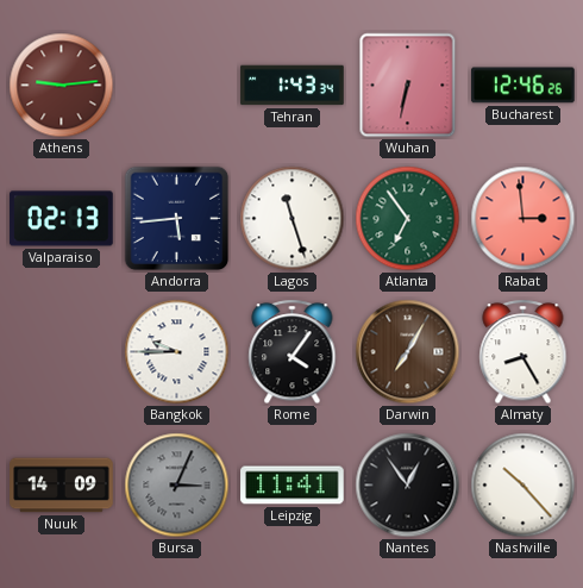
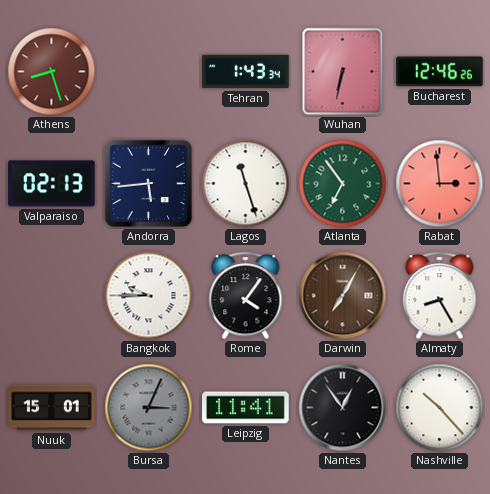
Athens: 9:14 -> 8:27 (52, 72)
Nuuk: 14:09 -> 15:01 (52, 408)
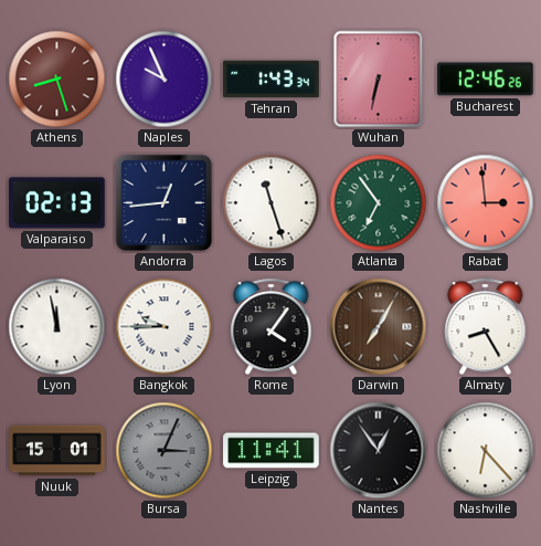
Naples: none -> 9:56 (165, 80)
Andorra: 5:44 -> 12:44 (165, 203)
Lyon: none -> 11:58 (57, 327)
Nashville: 10:23 -> 6:23 (486, 451)
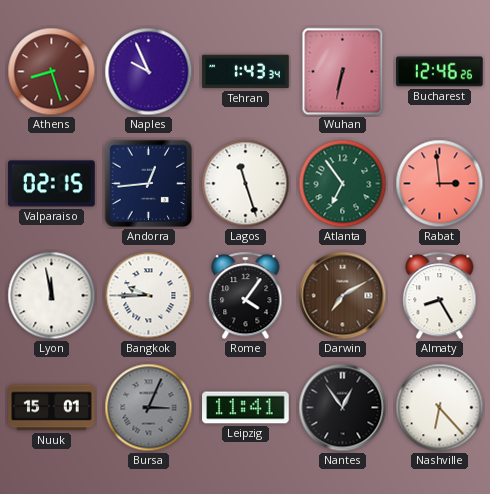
Valparaiso: 02:13 -> 02:15 (52, 184)
Darwin: 7:05 -> 7:10 (343, 296)
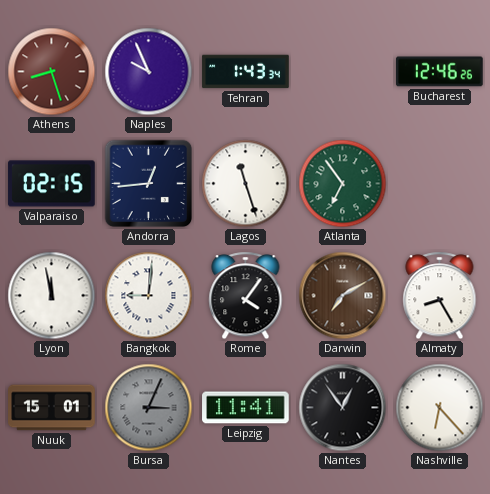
Wuhan: 6:32 -> none (343, 72)
Rabat: 2:59 -> none (440, 184)
Bangkok: 9:45 -> 9:01 (149, 296)
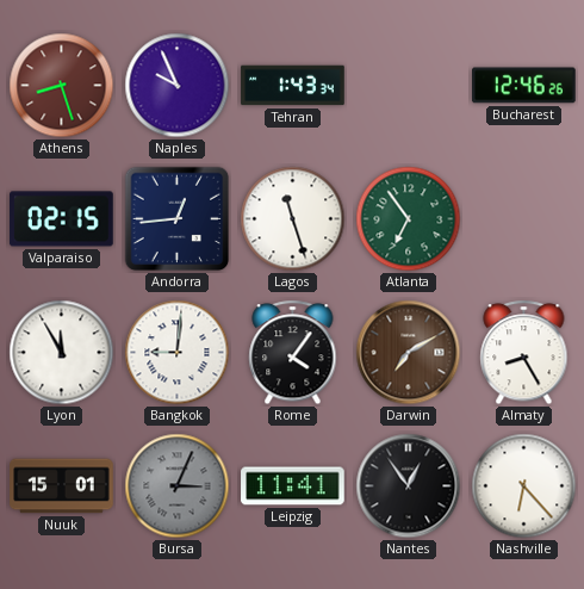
Lyon: 11:58 -> 11:55 (62, 353)
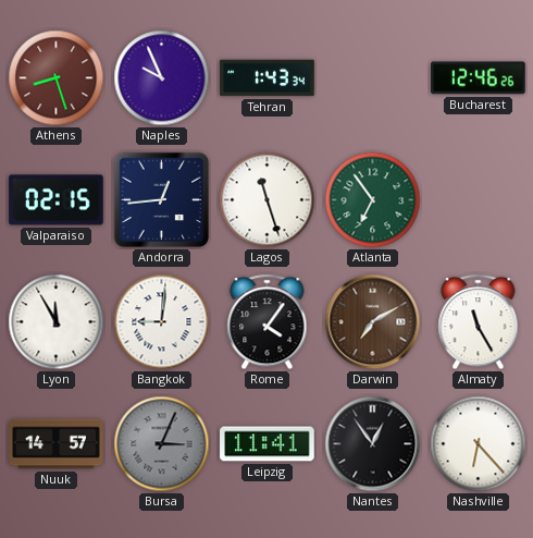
Almaty: 8:25 -> 11:25 (479, 322)
Nuuk: 15:01 -> 14:57 (57, 444)
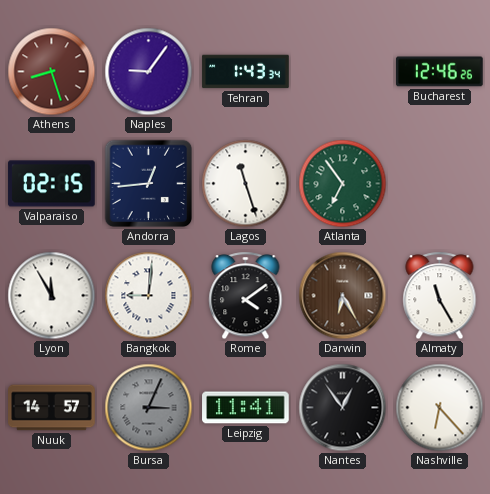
Naples: 9:56 -> 9:06 (149, 72)
Rome: 4:06 -> 4:09 (246, 296)
Darwin: 7:10 -> 6:25 (343, 296)
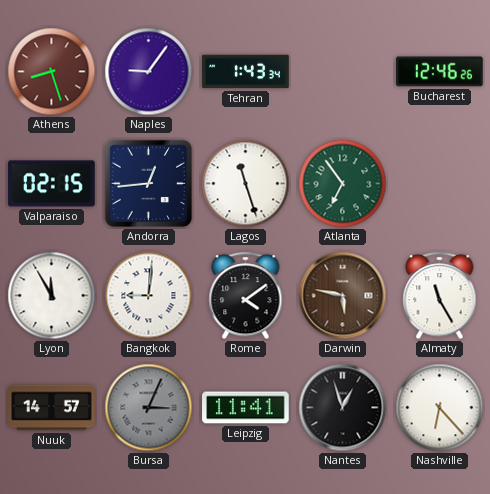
Darwin: 6:25 -> 5:47 (343, 296)
Nantes: 12:54 -> 12:57 (343, 408)
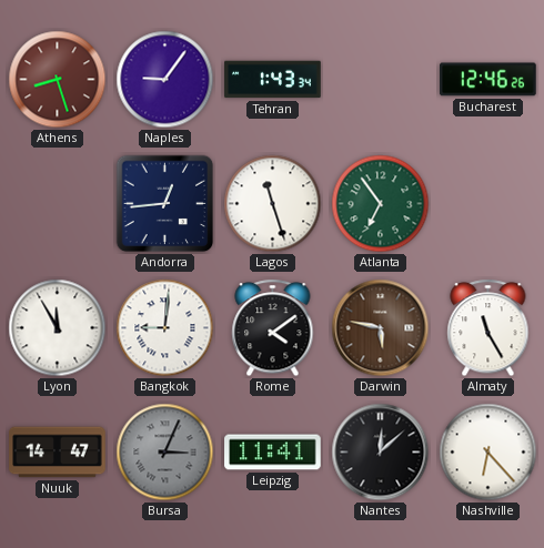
Valparaiso: 02:15 -> none (52, 184)
Nuuk: 14:57 -> 14:47 (58, 453)
Nantes: 12:57 -> 12:08 (381, 453)
